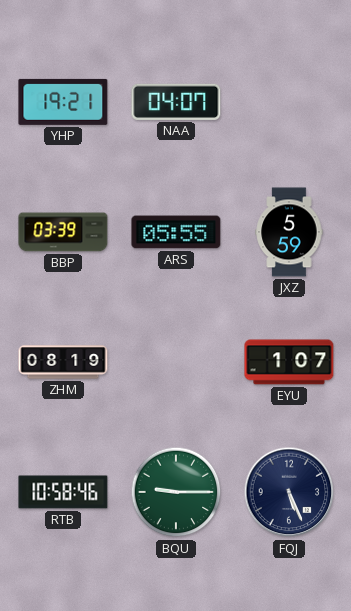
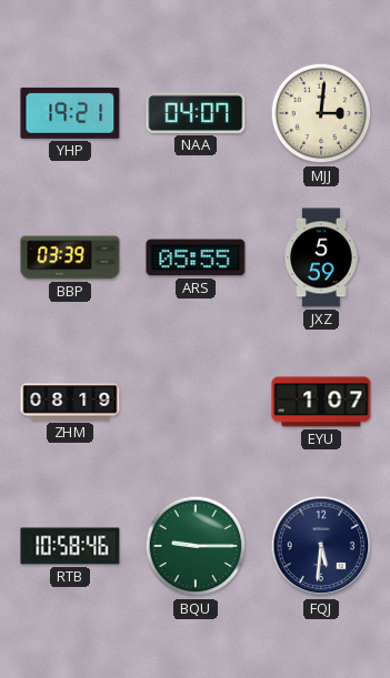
MJJ: none -> 3:01 (321, 113)
FQJ: 5:26 -> 5:31 (321, 546)
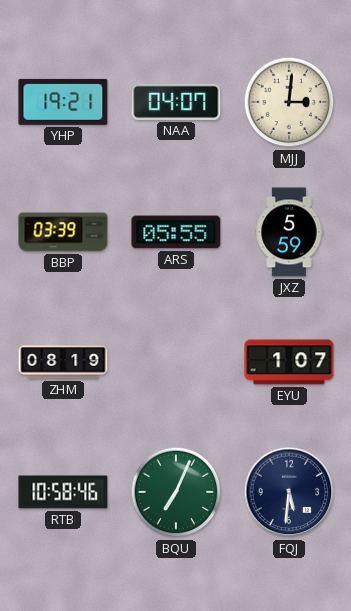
BQU: 9:15 -> 7:04 (176, 492)
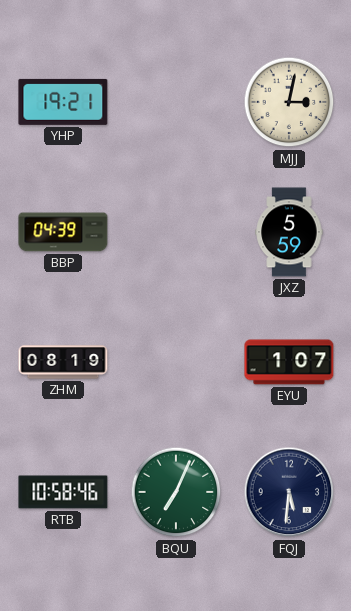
NAA: 04:07 -> none (176, 102)
MJJ: 3:01 -> 3:02 (289, 102)
BBP: 03:39 -> 04:39 (63, 232)
ARS: 05:55 -> none (176, 232)
